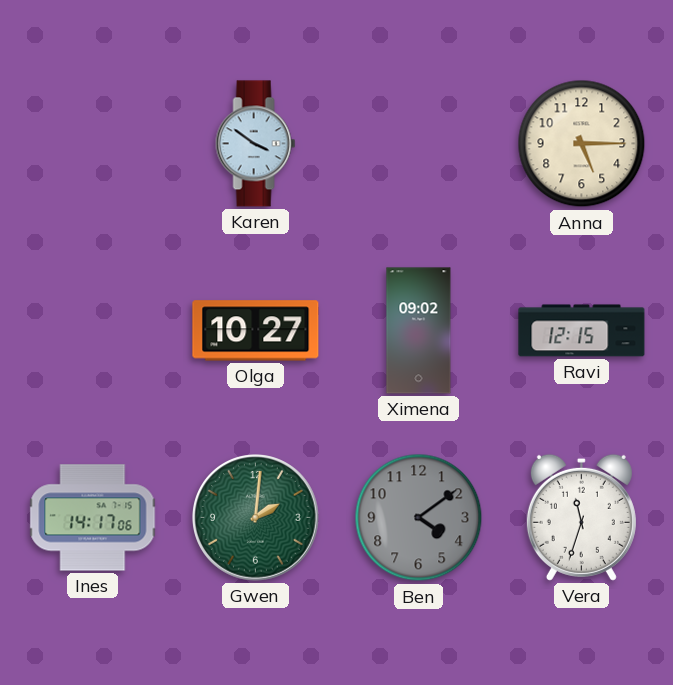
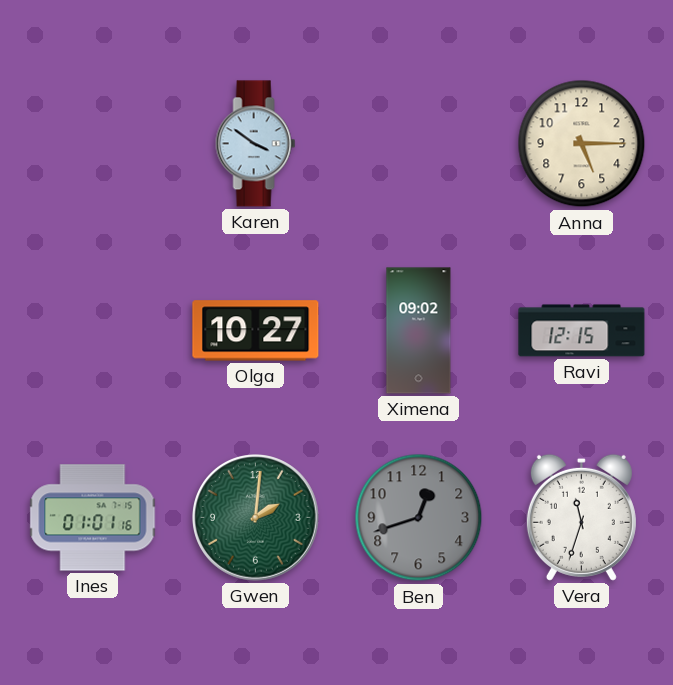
Ines: 14:17 -> 01:01 (93, 518)
Ben: 4:09 -> 12:42 (419, 518)
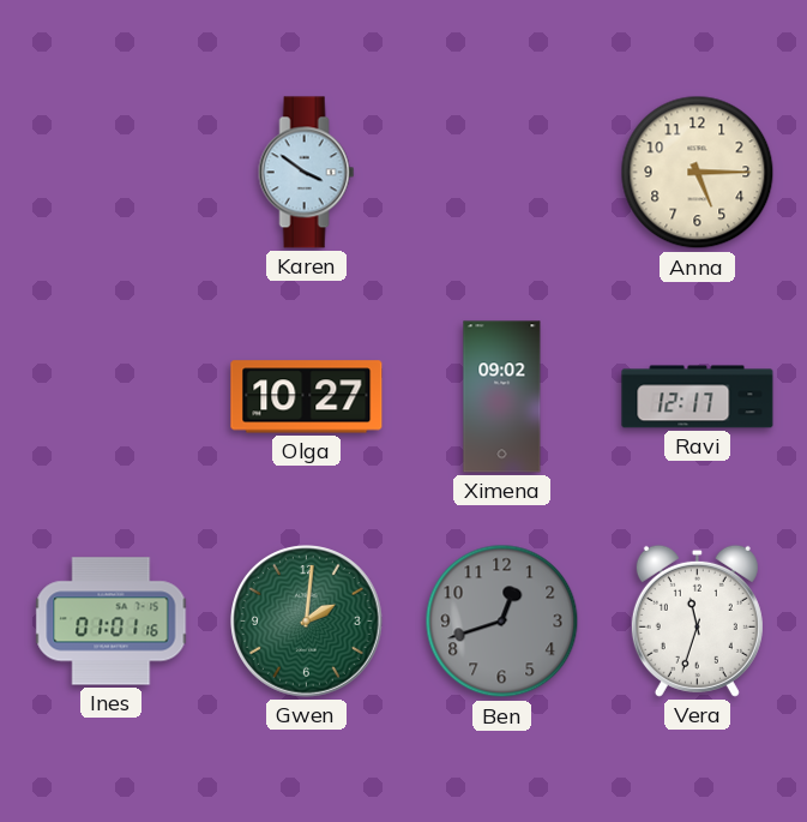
Ravi: 12:15 -> 12:17 (698, 397)
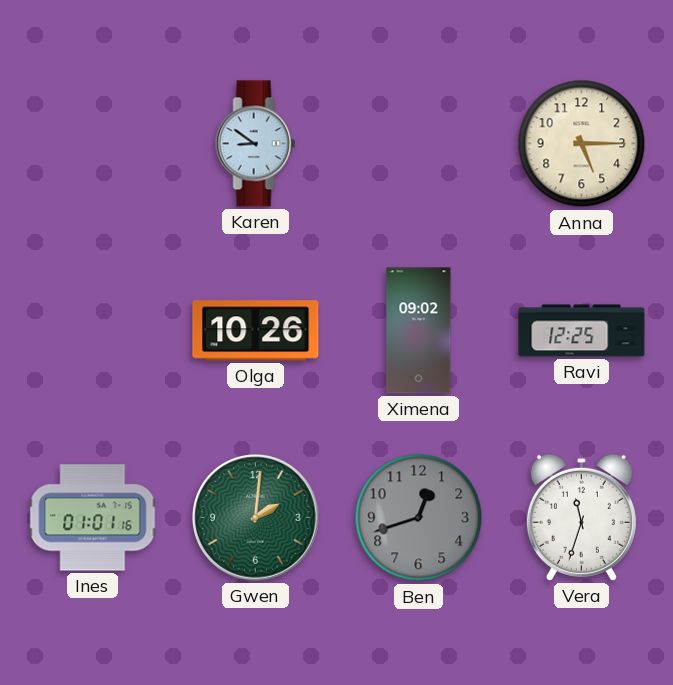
Karen: 3:51 -> 8:51 (256, 144)
Olga: 10:27 -> 10:26 (256, 331)
Ravi: 12:17 -> 12:25 (582, 331)
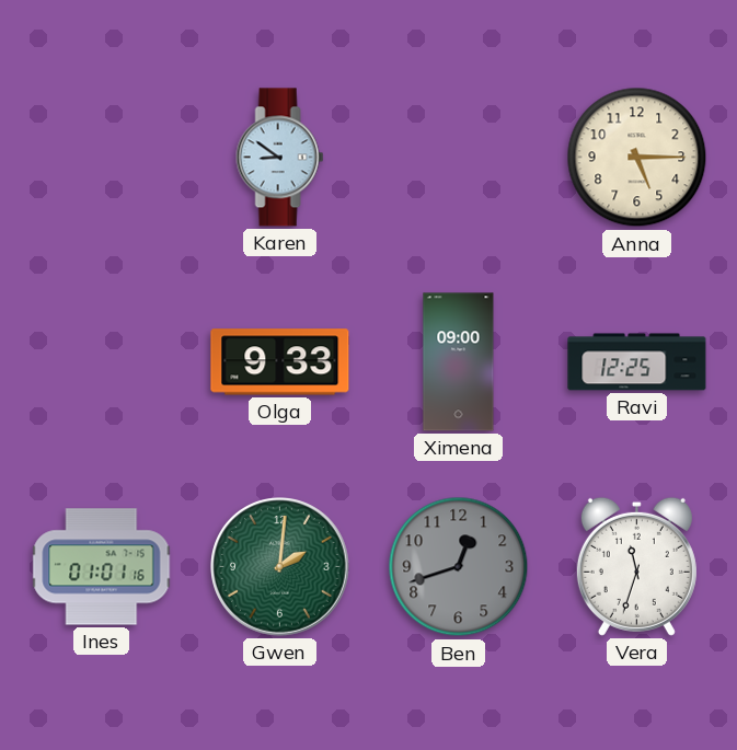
Olga: 10:26 -> 9:33 (280, 362)
Ximena: 09:02 -> 09:00 (459, 362)
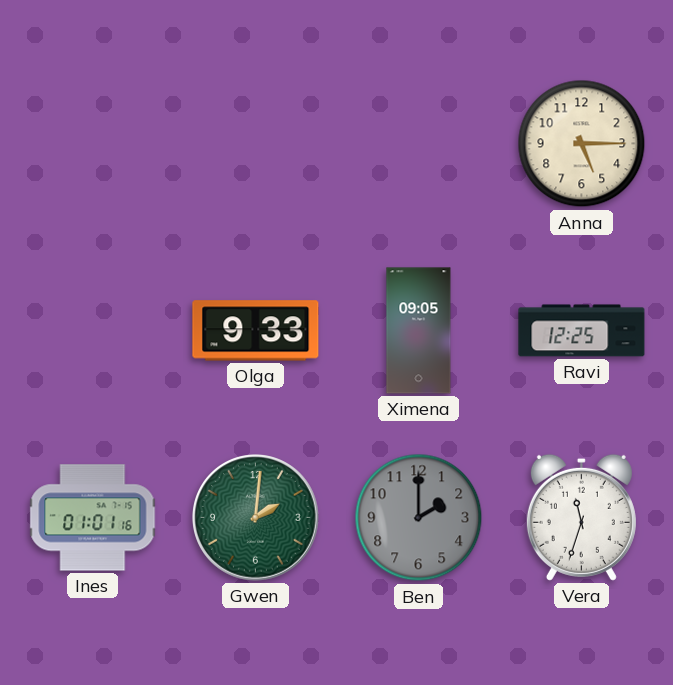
Karen: 8:51 -> none (280, 158)
Ximena: 09:00 -> 09:05 (419, 331)
Ben: 12:42 -> 2:00 (419, 518)
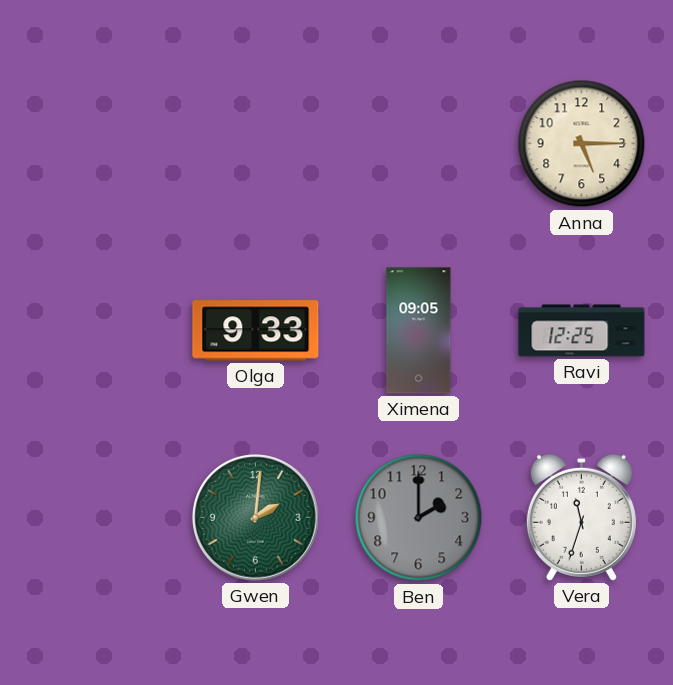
Ines: 01:01 -> none (93, 518)
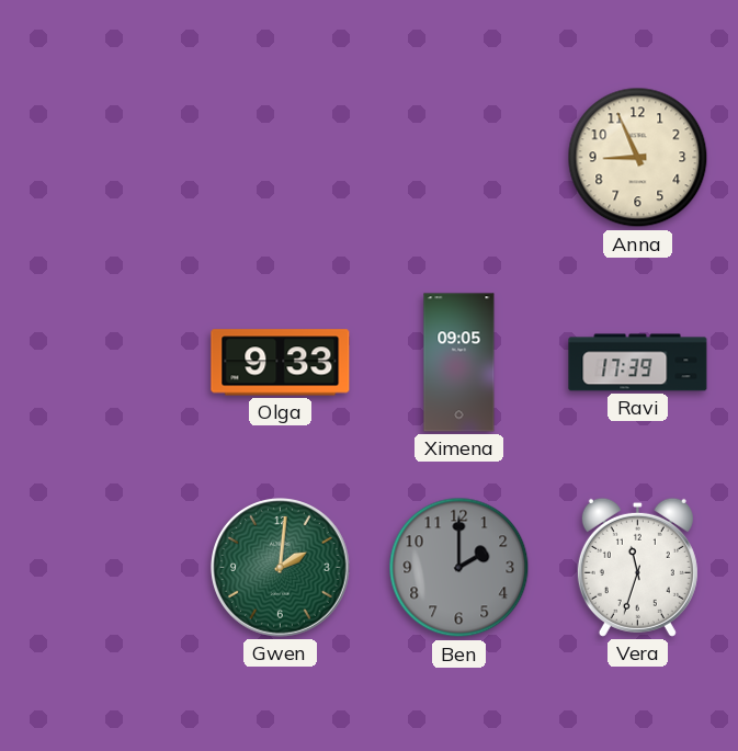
Anna: 5:15 -> 8:56 (638, 158)
Ravi: 12:25 -> 17:39 (638, 363)
